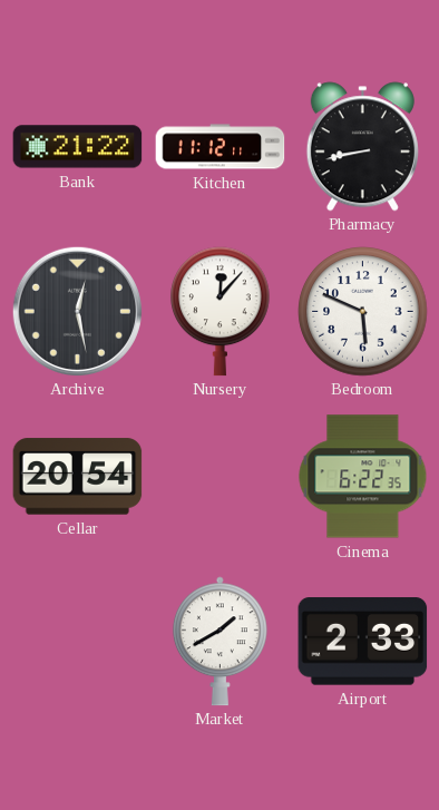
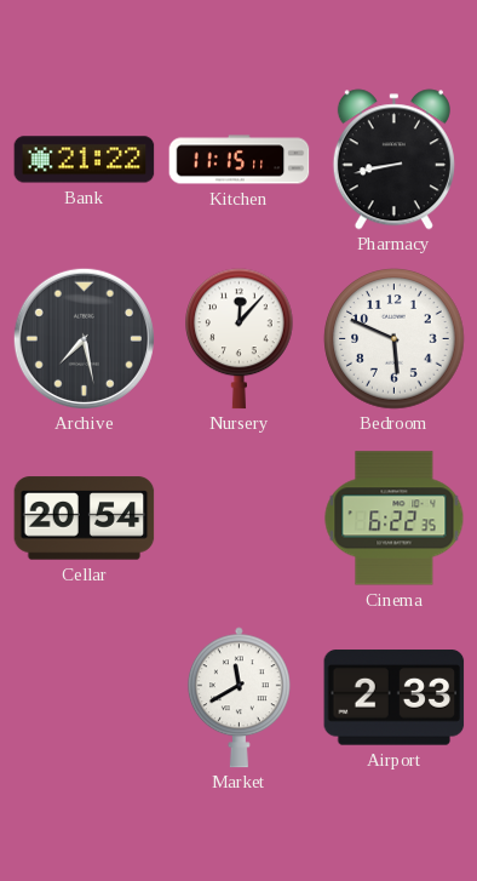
Kitchen: 11:12 -> 11:15 (240, 160)
Archive: 12:28 -> 7:28 (84, 338)
Market: 1:40 -> 11:40 (238, 698)
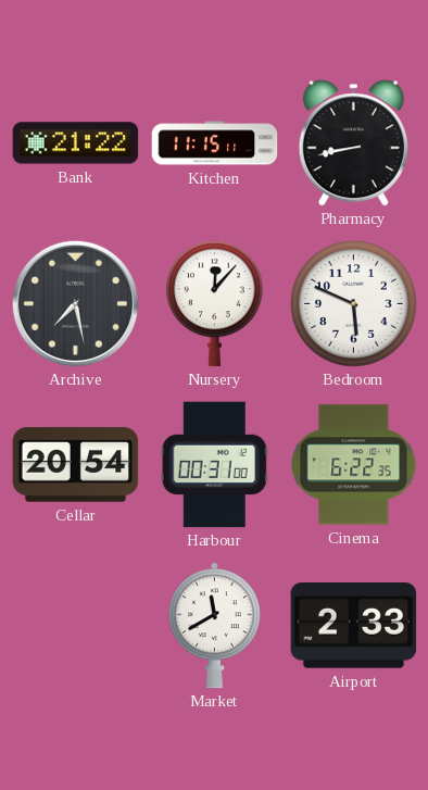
Harbour: none -> 00:31 (214, 465)
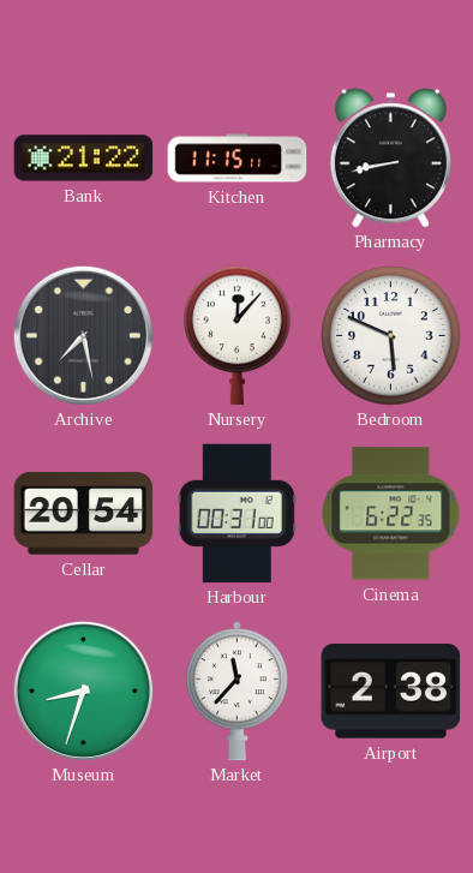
Museum: none -> 8:33 (83, 690)
Market: 11:40 -> 11:37 (237, 692)
Airport: 2:33 -> 2:38 (391, 692)
